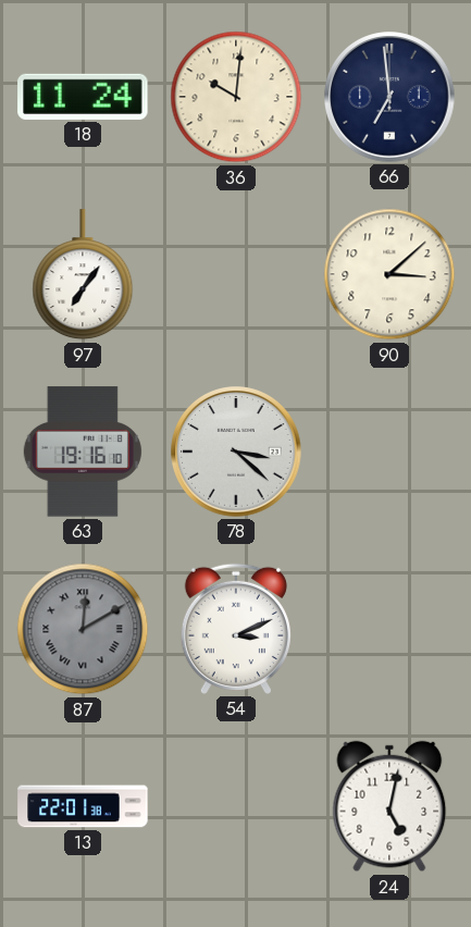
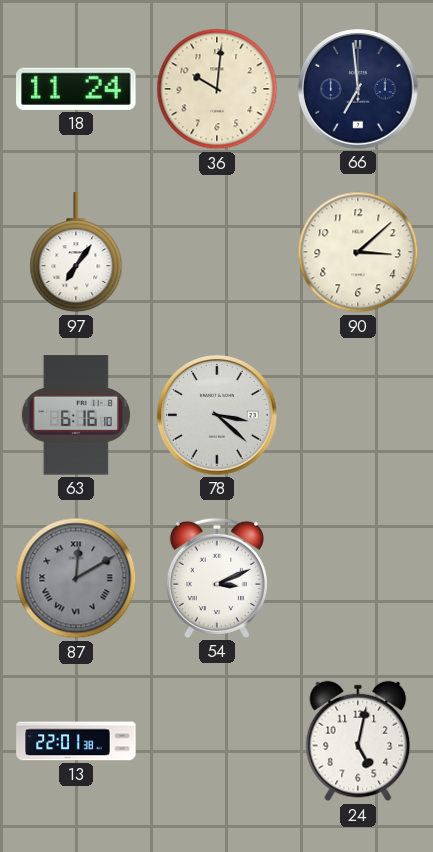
63: 19:16 -> 6:16 (76, 415)
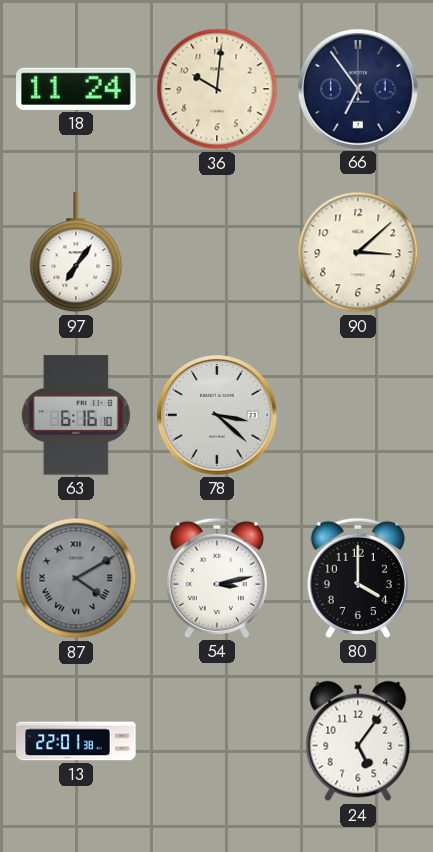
66: 6:59 -> 6:54 (358, 89)
87: 12:10 -> 4:10 (76, 578)
54: 3:11 -> 3:13 (217, 578)
80: none -> 4:00 (358, 578)
24: 5:02 -> 5:06 (358, 741)
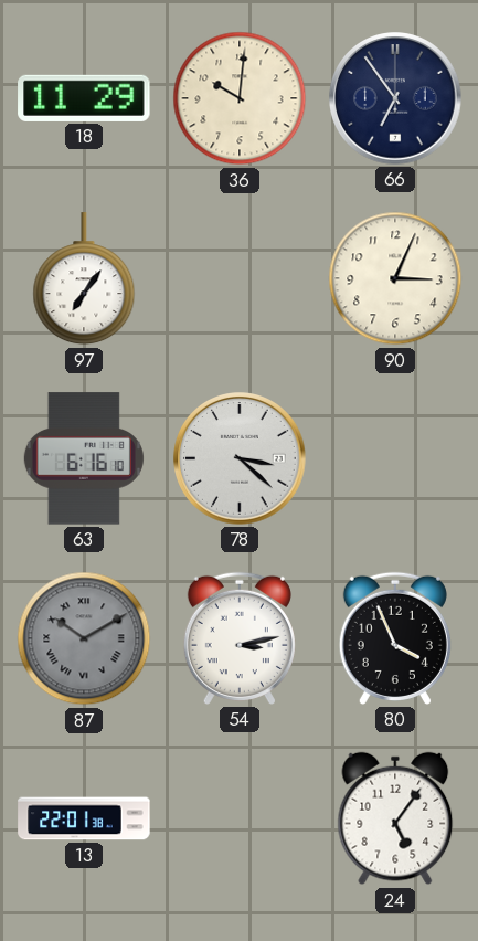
18: 11:24 -> 11:29 (84, 98)
90: 3:08 -> 3:04 (395, 278)
87: 4:10 -> 10:10 (84, 638)
80: 4:00 -> 3:56 (395, 638)
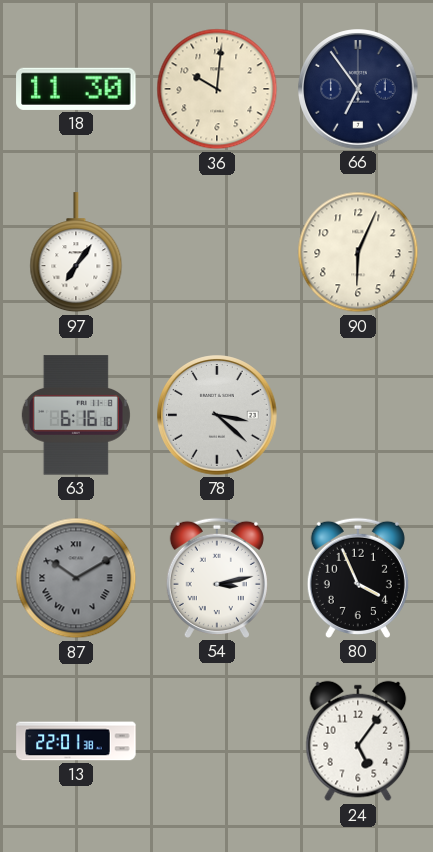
18: 11:29 -> 11:30 (76, 89)
90: 3:04 -> 6:04 (358, 252)
